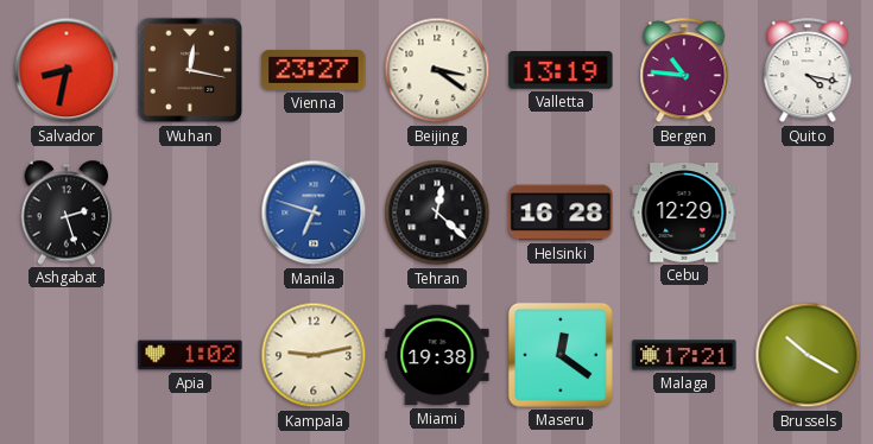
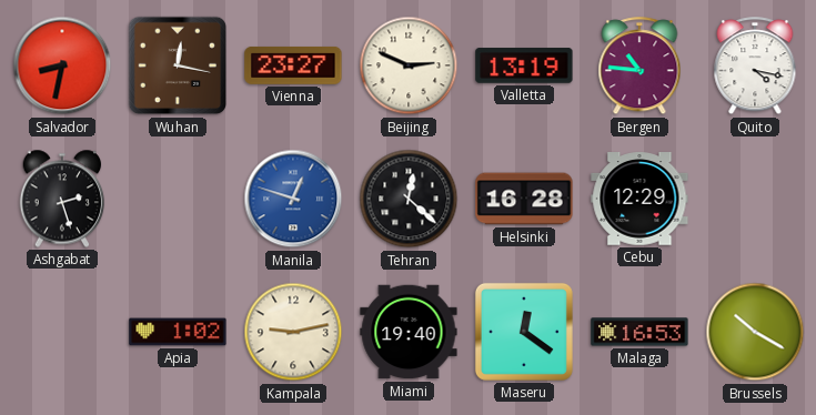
Beijing: 3:21 -> 2:49 (409, 65)
Manila: 6:48 -> 12:48 (293, 199)
Miami: 19:38 -> 19:40 (409, 332)
Malaga: 17:21 -> 16:53 (639, 332)
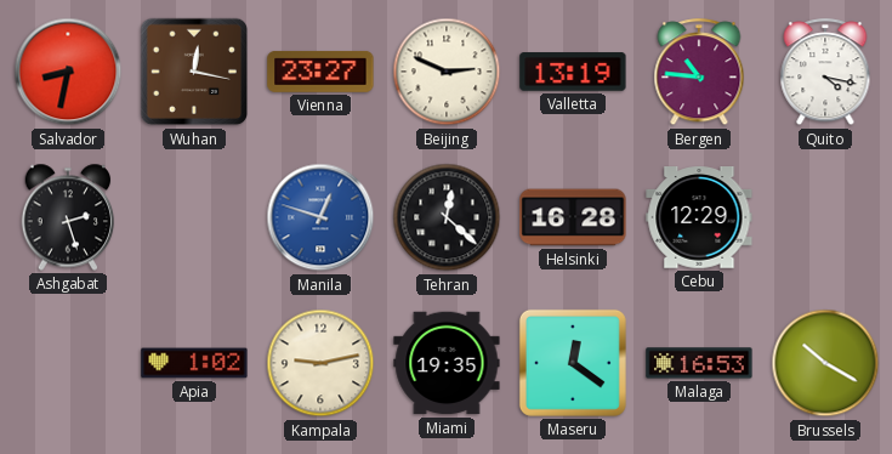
Miami: 19:40 -> 19:35 (447, 363)
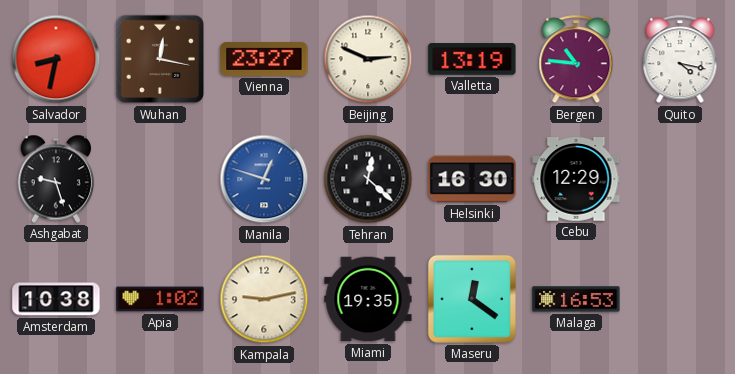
Ashgabat: 2:27 -> 9:27 (56, 179)
Helsinki: 16:28 -> 16:30 (472, 179)
Amsterdam: none -> 10:38 (56, 299)
Brussels: 10:20 -> none (825, 363)
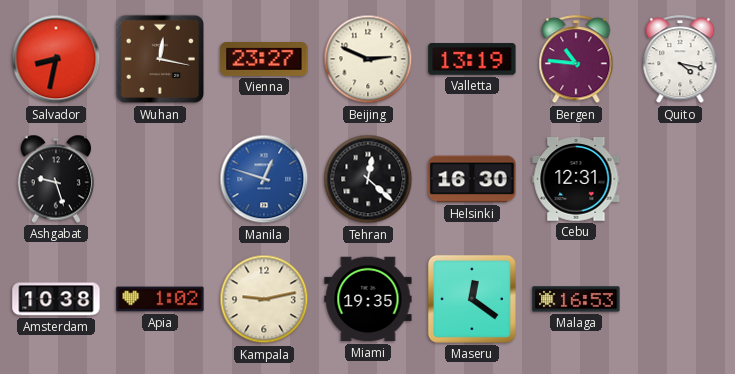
Cebu: 12:29 -> 12:31 (576, 180)
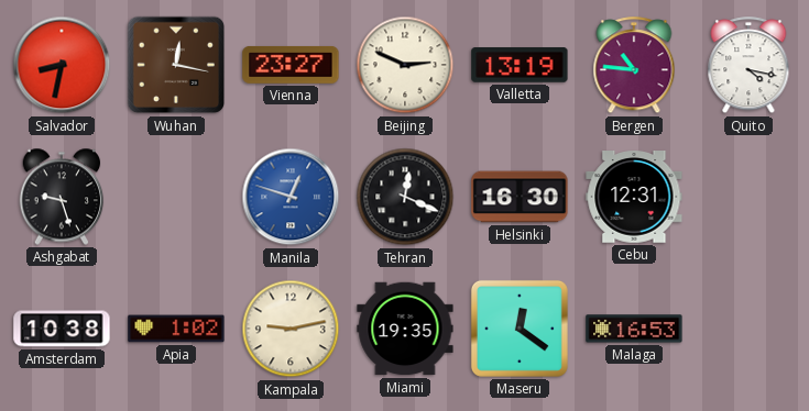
Tehran: 12:22 -> 12:19 (405, 197)
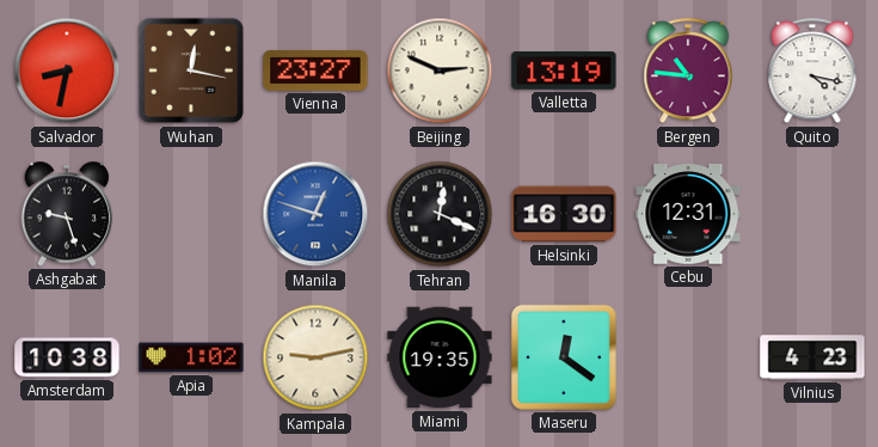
Malaga: 16:53 -> none (634, 329)
Vilnius: none -> 4:23 (812, 357)
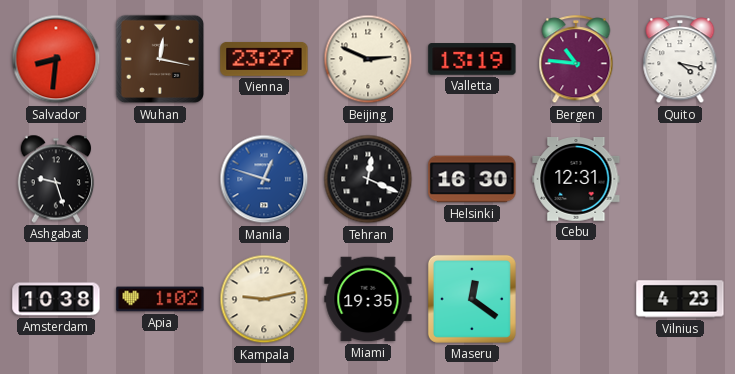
Salvador: 8:32 -> 8:31 (56, 59)
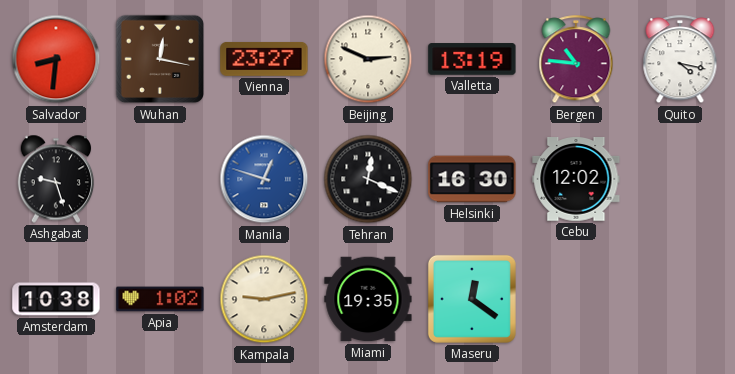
Cebu: 12:31 -> 12:02 (576, 180)
Vilnius: 4:23 -> none (680, 299)
